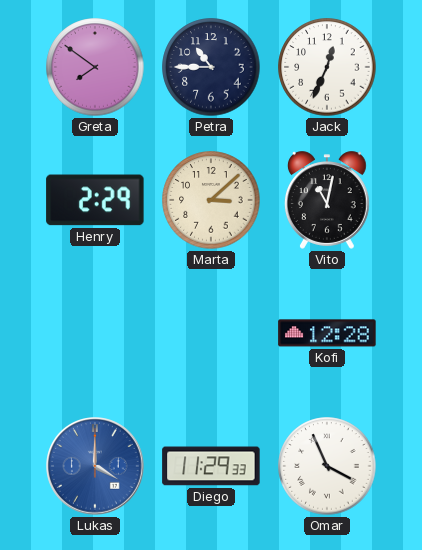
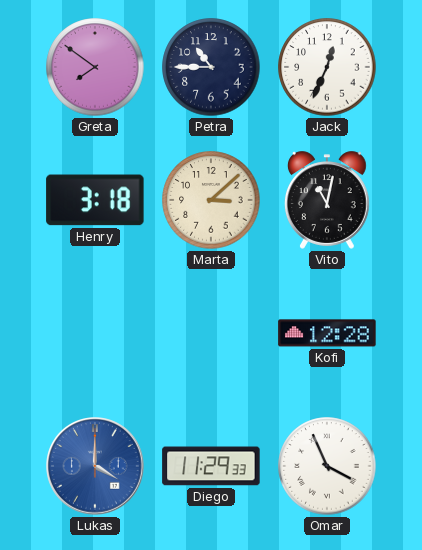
Henry: 2:29 -> 3:18 (95, 200)
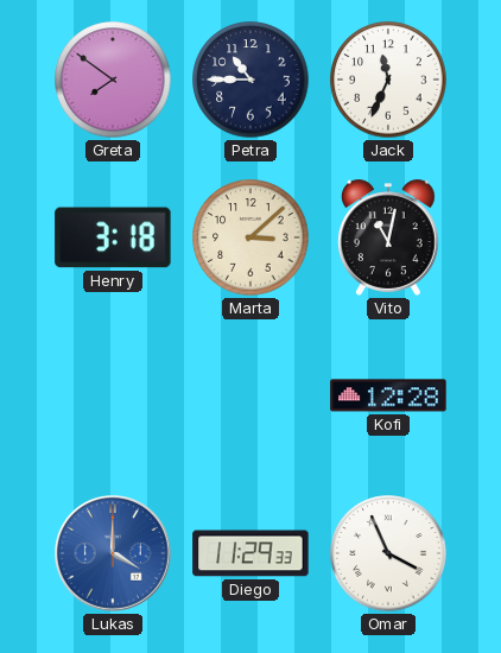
Jack: 12:34 -> 11:34 (388, 80)
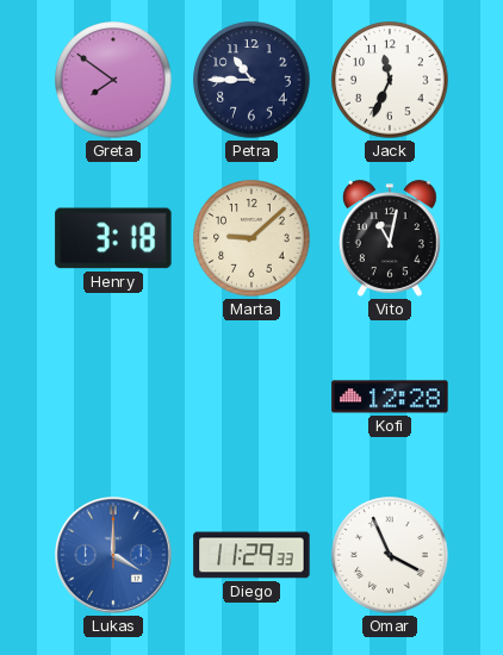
Marta: 3:08 -> 9:08 (251, 238)
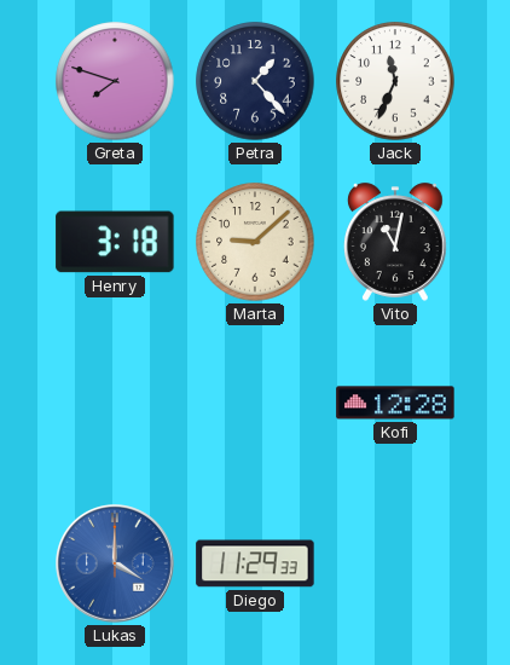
Greta: 7:51 -> 7:48 (115, 81)
Petra: 10:45 -> 1:23 (255, 81)
Omar: 3:56 -> none (390, 555)
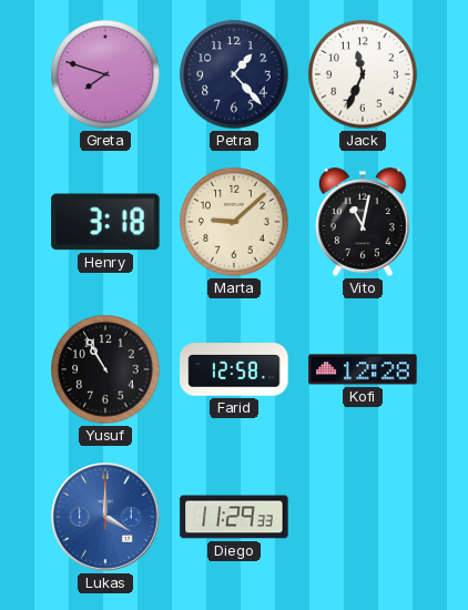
Yusuf: none -> 10:55 (105, 369)
Farid: none -> 12:58 (234, 369)
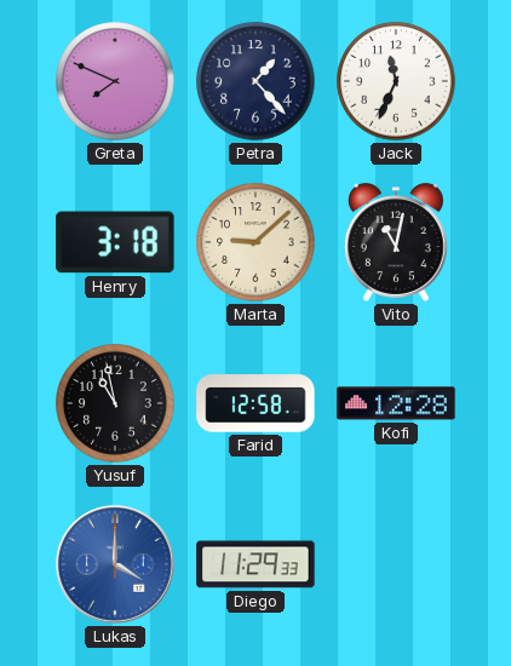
Greta: 7:48 -> 7:49 (115, 81)
Yusuf: 10:55 -> 10:58 (115, 403)
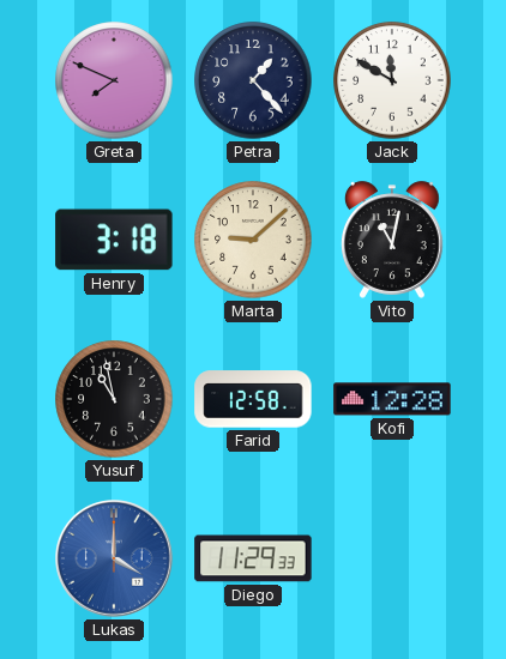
Jack: 11:34 -> 11:50 (392, 80)
